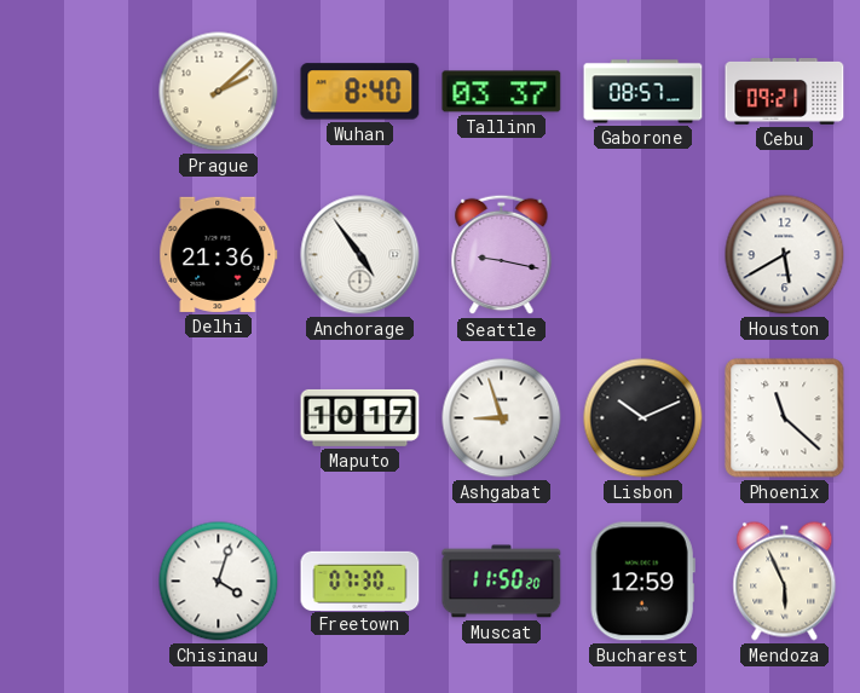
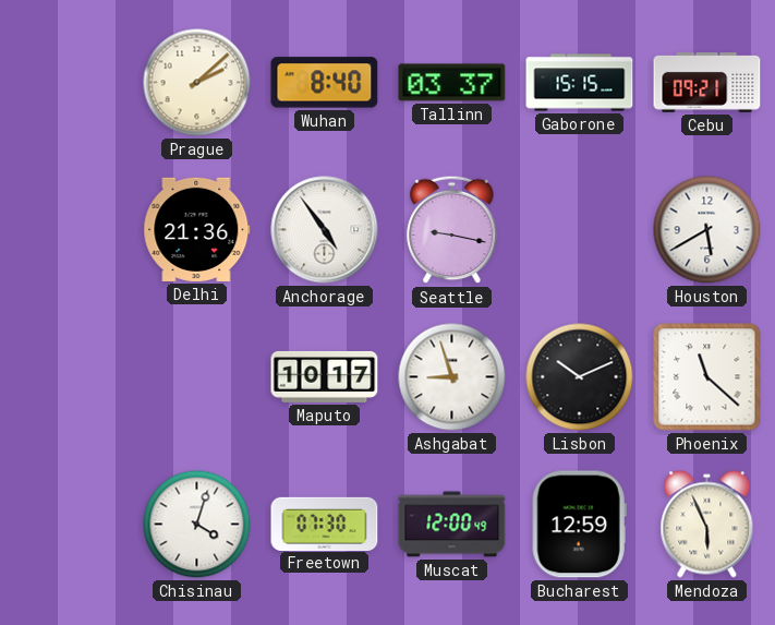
Gaborone: 08:57 -> 15:15 (580, 83)
Muscat: 11:50 -> 12:00 (452, 525)
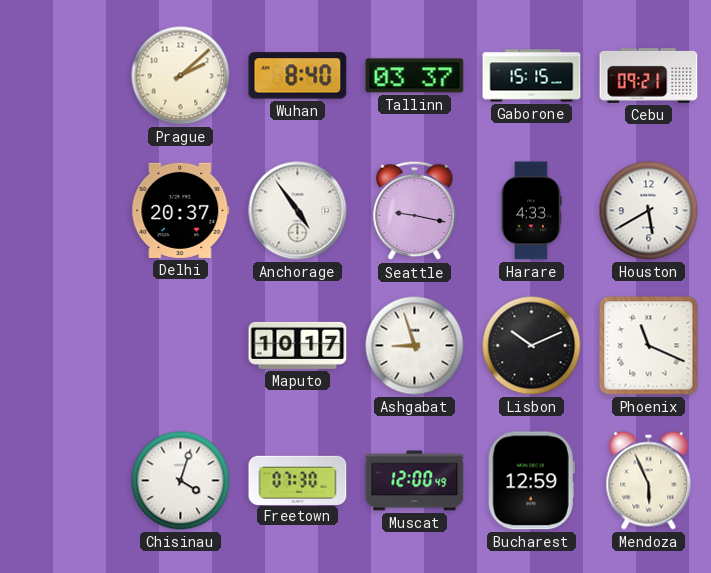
Delhi: 21:36 -> 20:37 (181, 210)
Harare: none -> 4:33 (531, 211)
Phoenix: 11:22 -> 11:19 (649, 346)
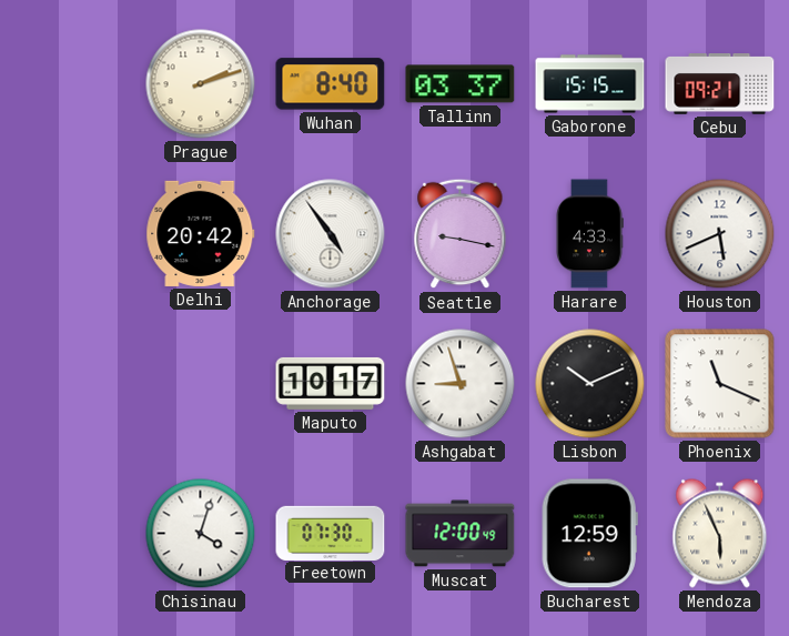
Prague: 2:08 -> 2:12 (201, 84)
Delhi: 20:37 -> 20:42 (201, 233)
Houston: 5:40 -> 5:41 (720, 234)
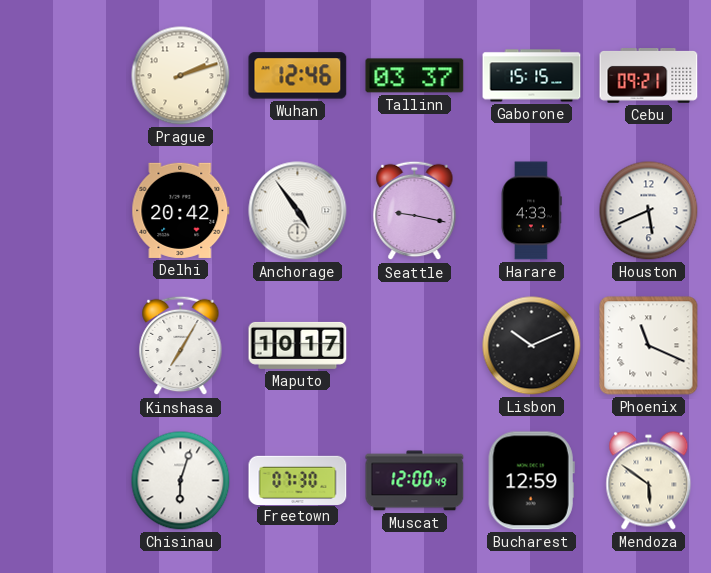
Wuhan: 8:40 -> 12:46 (298, 76)
Kinshasa: none -> 7:05 (181, 346)
Ashgabat: 8:57 -> none (461, 384)
Chisinau: 4:03 -> 6:03 (181, 481)
Mendoza: 5:56 -> 5:51 (649, 481)
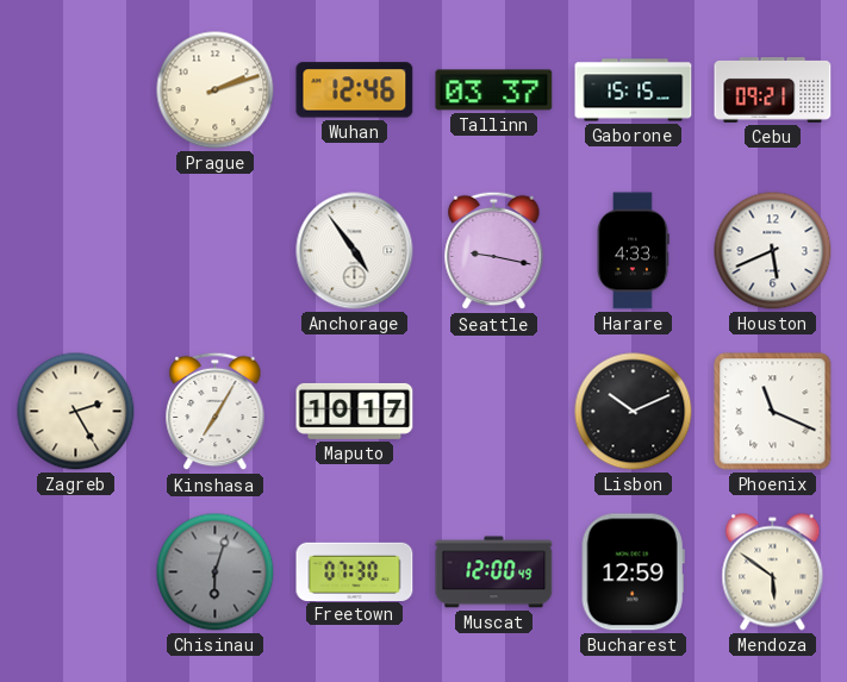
Delhi: 20:42 -> none (181, 210)
Zagreb: none -> 2:25 (76, 412)
Chisinau dial: white -> grey (216, 572)
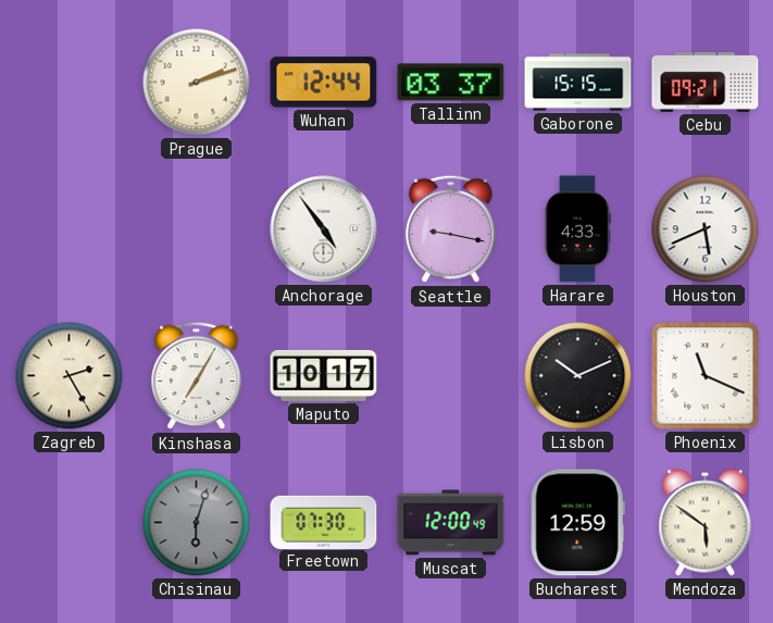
Wuhan: 12:46 -> 12:44 (324, 83)
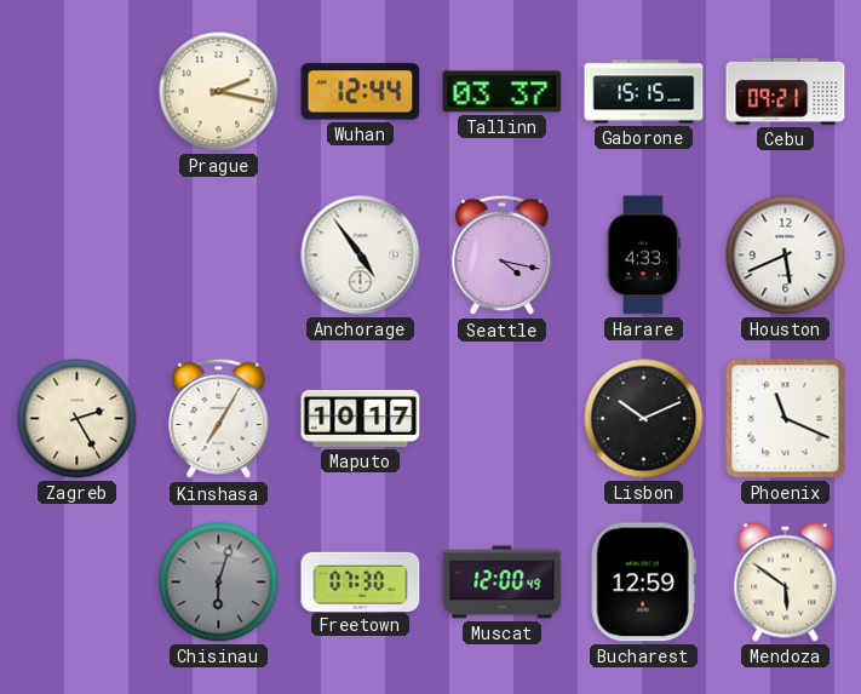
Prague: 2:12 -> 2:17 (219, 92)
Seattle: 9:17 -> 4:17 (503, 256)
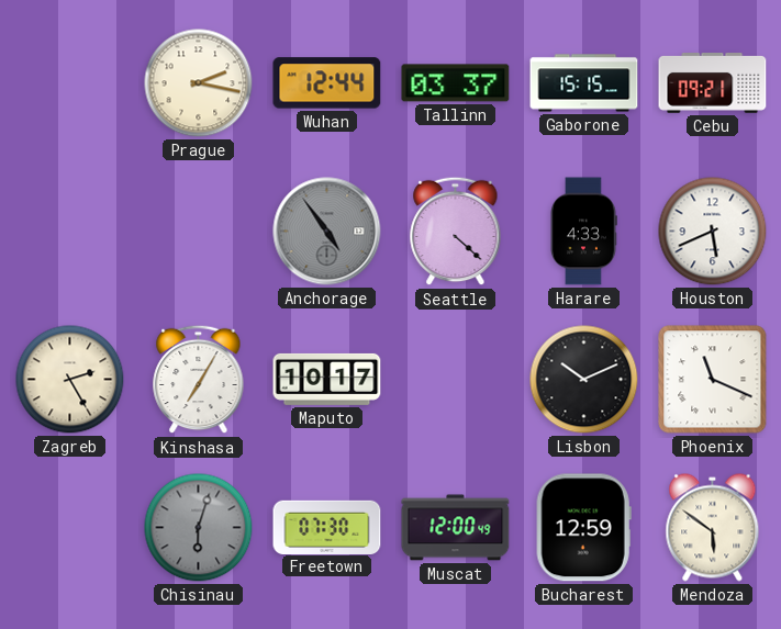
Anchorage dial: white -> grey (327, 232)
Seattle: 4:17 -> 4:22 (456, 232)
